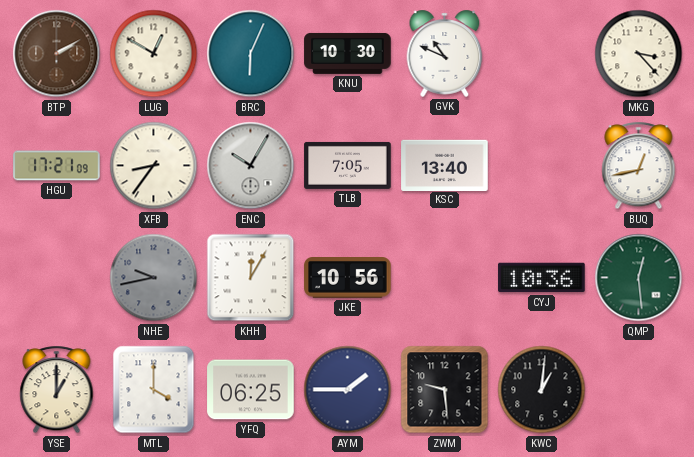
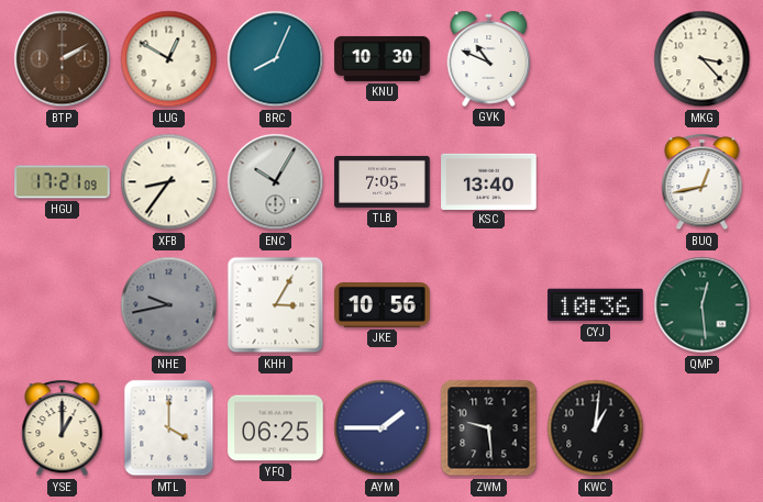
BRC: 6:04 -> 8:04 (276, 59)
KHH: 12:05 -> 3:05 (276, 305)
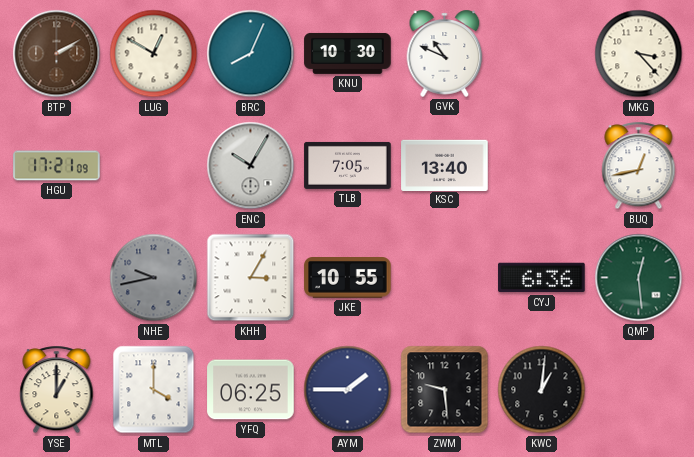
XFB: 8:36 -> none (169, 182)
JKE: 10:56 -> 10:55 (348, 278)
CYJ: 10:36 -> 6:36 (542, 278)
